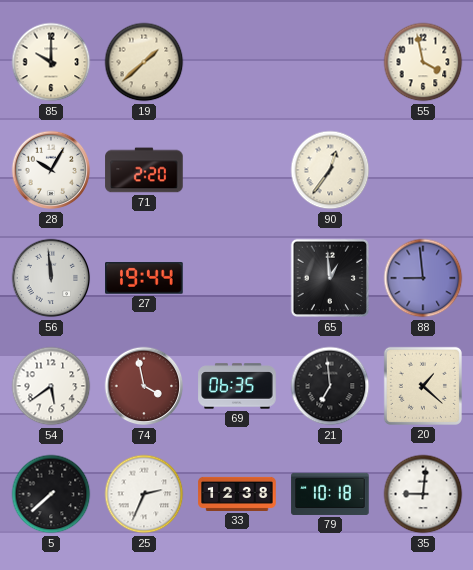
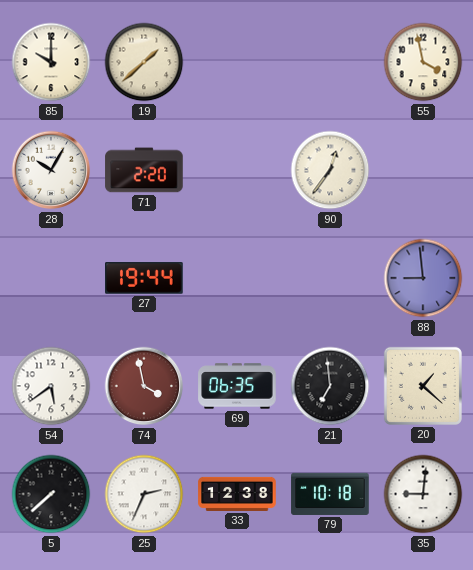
56: 11:59 -> none (51, 278)
65: 12:59 -> none (330, 278)
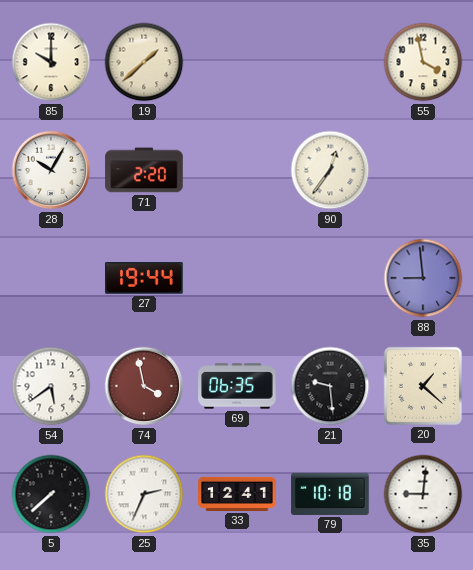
21: 6:59 -> 9:29 (330, 386)
33: 12:38 -> 12:41 (237, 494)
